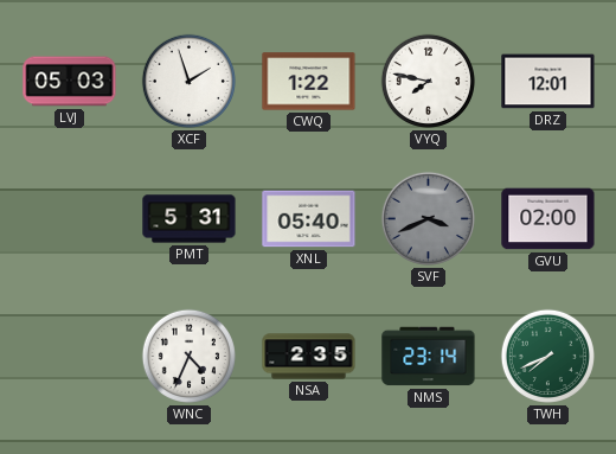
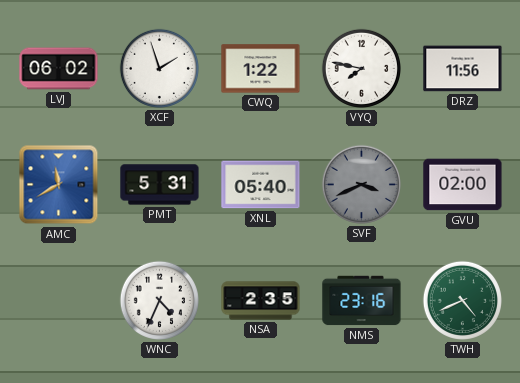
LVJ: 05:03 -> 06:02 (59, 69)
DRZ: 12:01 -> 11:56 (463, 69)
AMC: none -> 11:40 (59, 185)
NMS: 23:14 -> 23:16 (362, 301)
TWH: 7:41 -> 4:41 (462, 300)
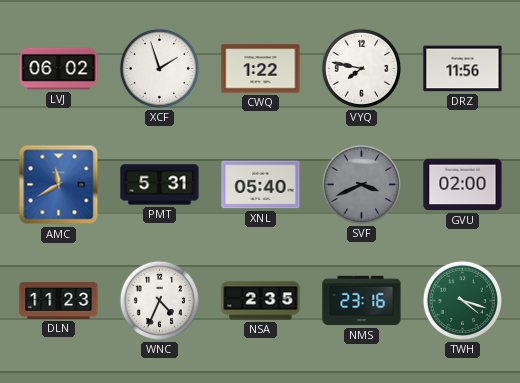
DLN: none -> 11:23 (59, 300)
TWH: 4:41 -> 4:18 (462, 300)
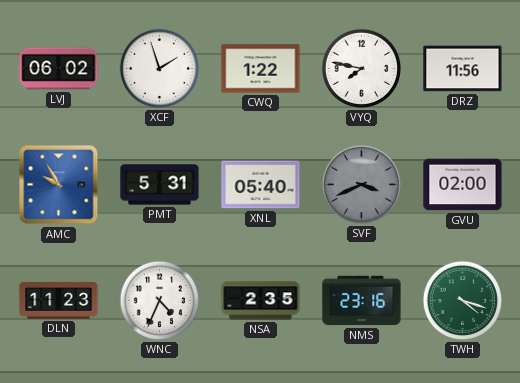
AMC: 11:40 -> 9:55 (59, 185)
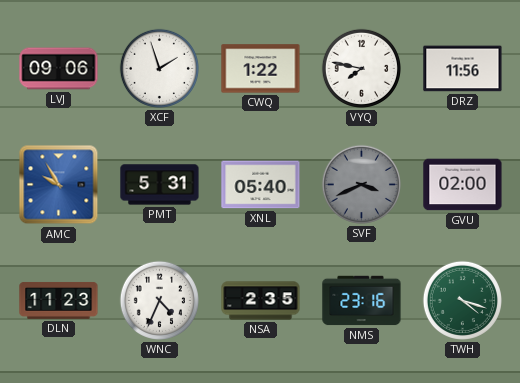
LVJ: 06:02 -> 09:06 (59, 69)
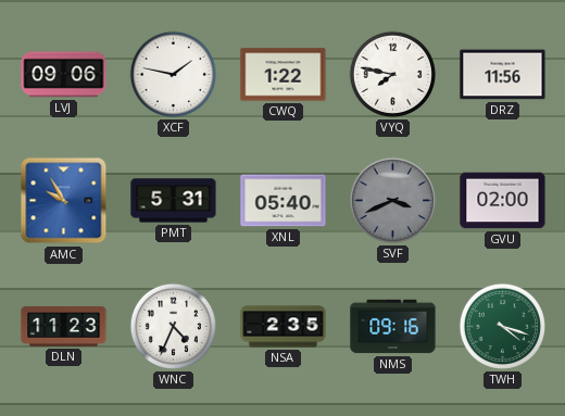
XCF: 1:57 -> 1:47 (173, 74)
NMS: 23:16 -> 09:16 (393, 327)
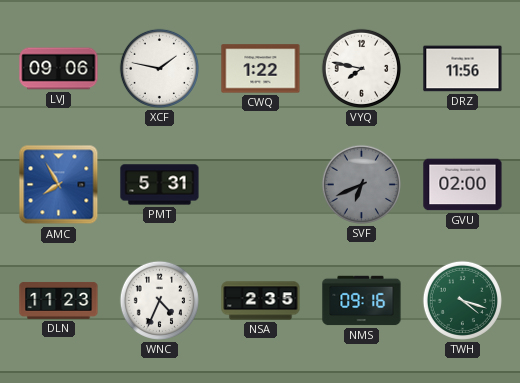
AMC: 9:55 -> 7:55 (59, 185)
XNL: 05:40 -> none (284, 201)
SVF: 3:41 -> 6:41 (361, 184)
